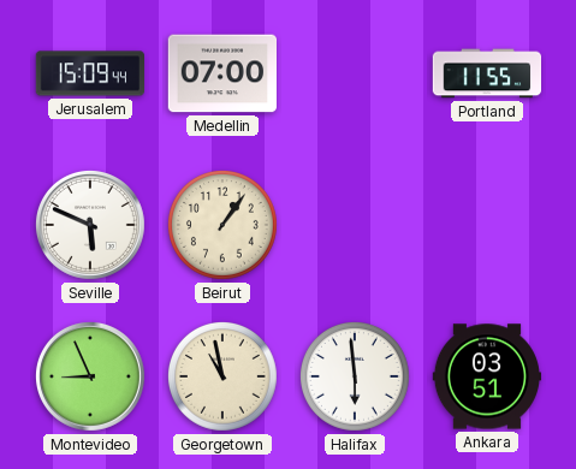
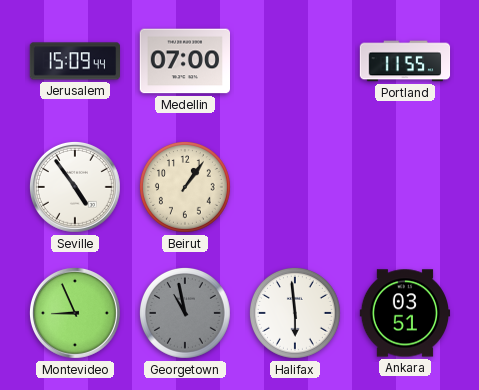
Seville: 5:49 -> 4:54 (75, 187)
Georgetown dial: cream -> grey (186, 314)
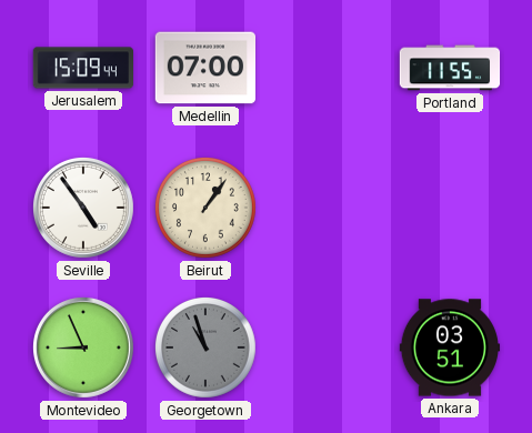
Georgetown: 10:58 -> 10:57 (207, 349)
Halifax: 5:59 -> none (296, 314)
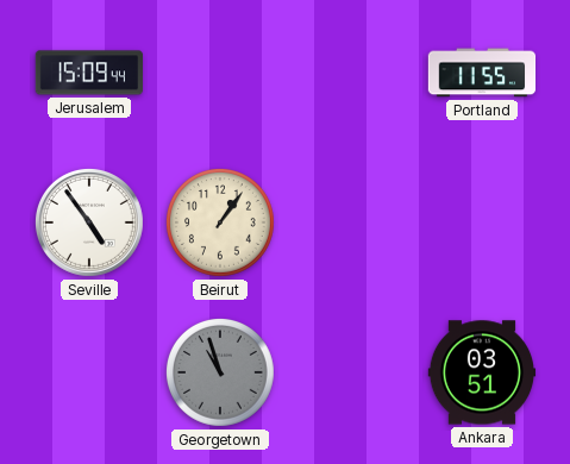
Medellin: 07:00 -> none (205, 68)
Montevideo: 8:56 -> none (83, 348)
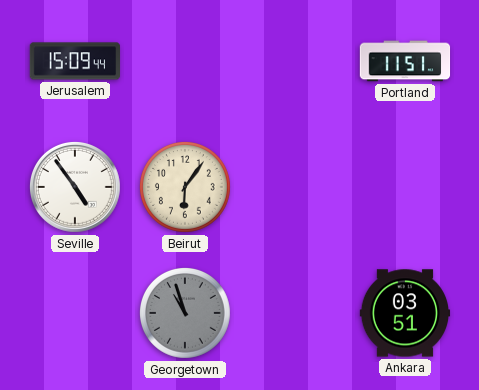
Portland: 11:55 -> 11:51 (405, 61)
Beirut: 1:06 -> 6:06 (186, 188)
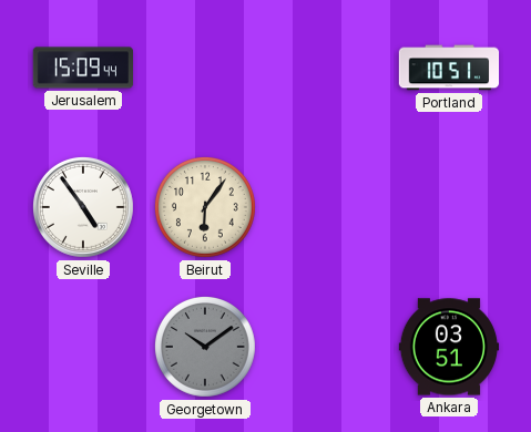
Portland: 11:51 -> 10:51 (449, 68)
Georgetown: 10:57 -> 10:09 (206, 348)
